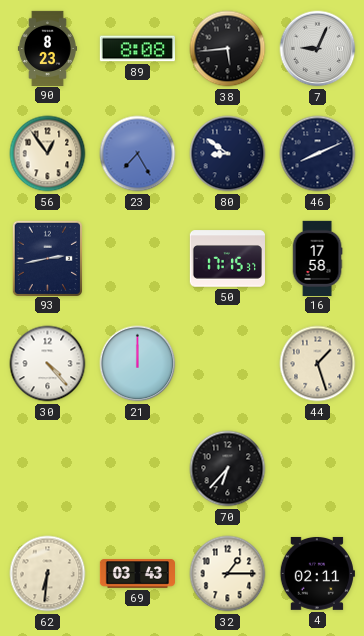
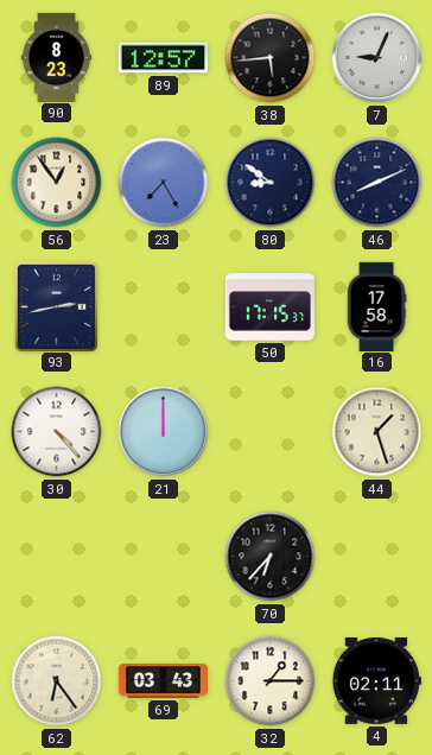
89: 8:08 -> 12:57 (163, 58)
62: 6:31 -> 6:24 (57, 681)
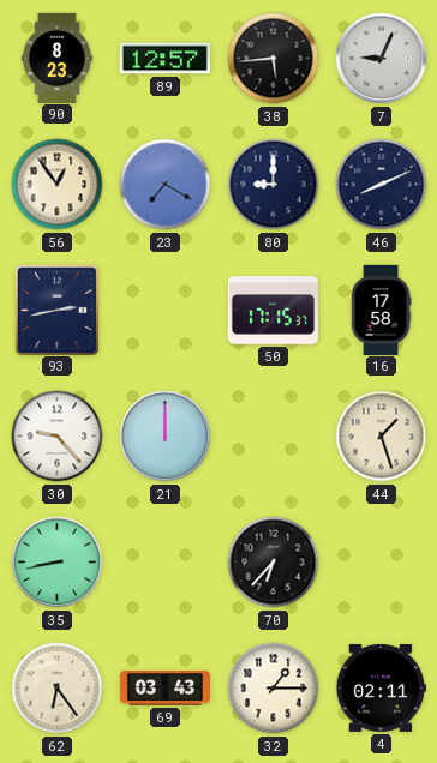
23: 7:25 -> 7:20 (166, 185)
80: 8:51 -> 9:00 (274, 185)
30: 4:23 -> 9:23 (58, 437)
35: none -> 8:43 (58, 563)
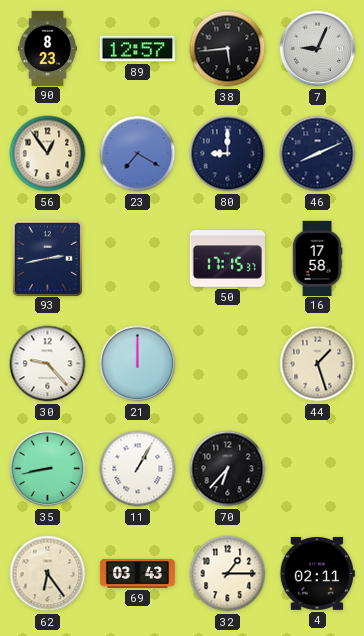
11: none -> 1:05 (138, 469)
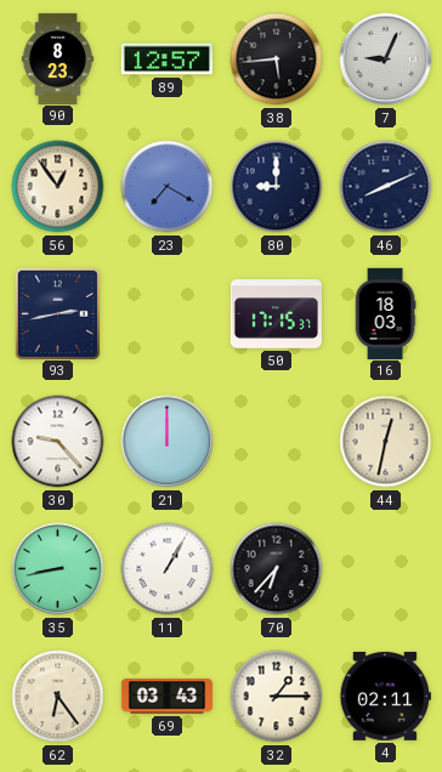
16: 17:58 -> 18:03 (385, 313)
44: 1:27 -> 12:32 (386, 442)
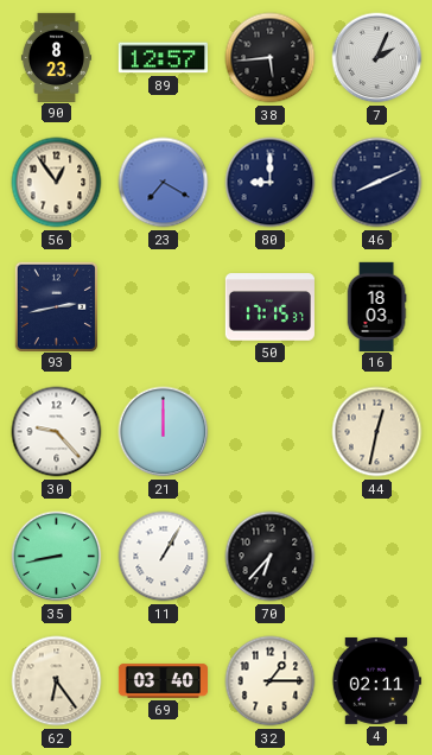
7: 9:04 -> 2:04 (377, 58)
69: 03:43 -> 03:40 (163, 681)
